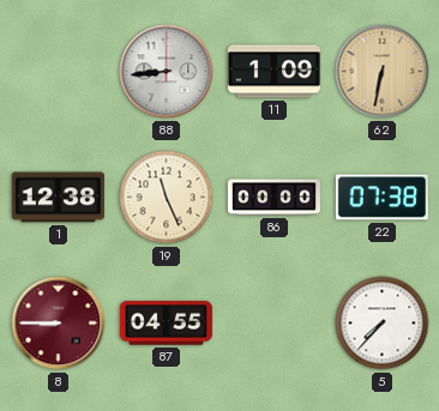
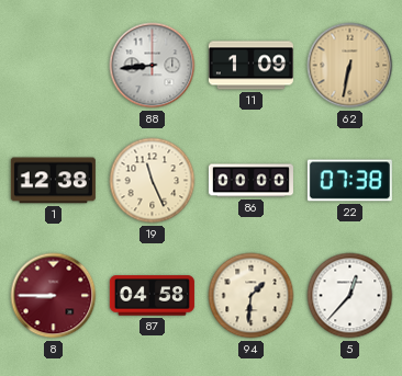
87: 04:55 -> 04:58 (152, 296)
94: none -> 1:31 (252, 296)
5: 7:37 -> 12:37 (350, 296)
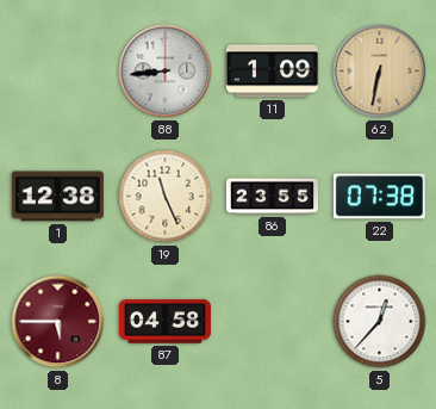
86: 00:00 -> 23:55 (272, 197)
8: 8:45 -> 5:45 (58, 322)
94: 1:31 -> none (252, 296)
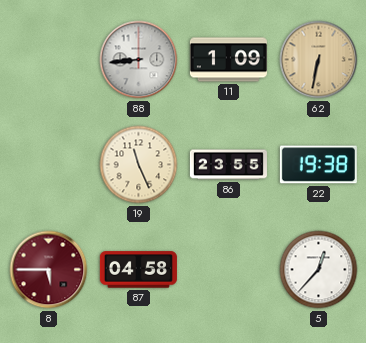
1: 12:38 -> none (57, 197)
22: 07:38 -> 19:38 (318, 165)
